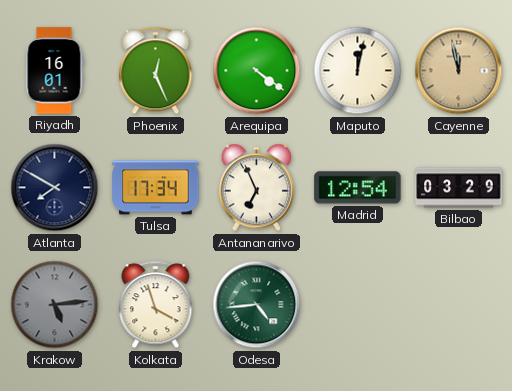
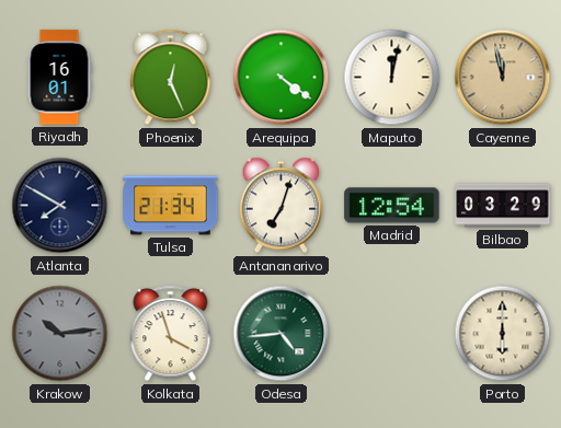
Tulsa: 17:34 -> 21:34 (171, 206)
Antananarivo: 6:56 -> 7:03 (280, 206)
Krakow: 5:14 -> 10:14 (60, 334)
Porto: none -> 6:00 (503, 334)
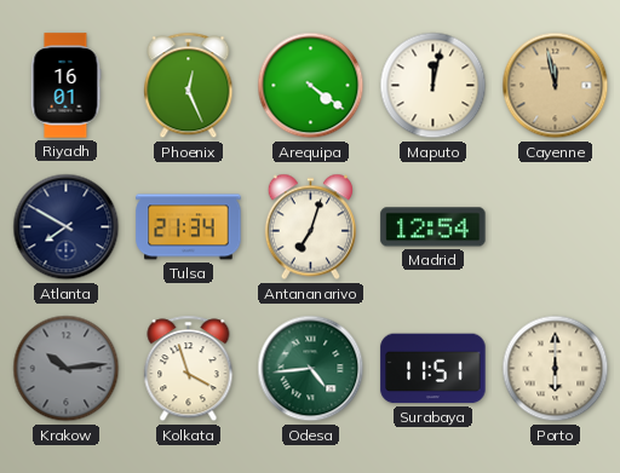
Bilbao: 03:29 -> none (503, 206)
Surabaya: none -> 11:51 (434, 369)
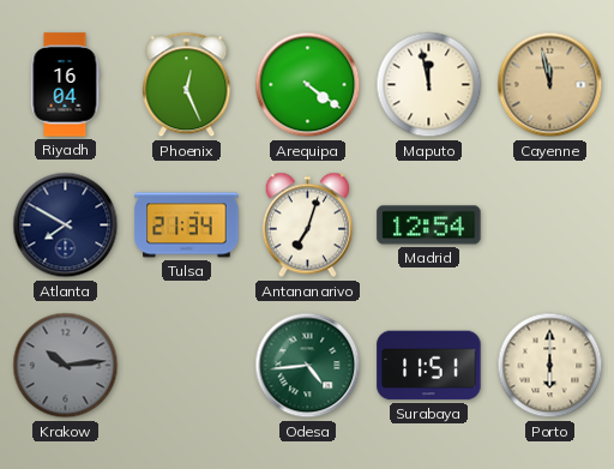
Riyadh: 16:01 -> 16:04 (65, 85)
Maputo: 12:02 -> 11:58 (429, 85)
Kolkata: 3:57 -> none (189, 369)
